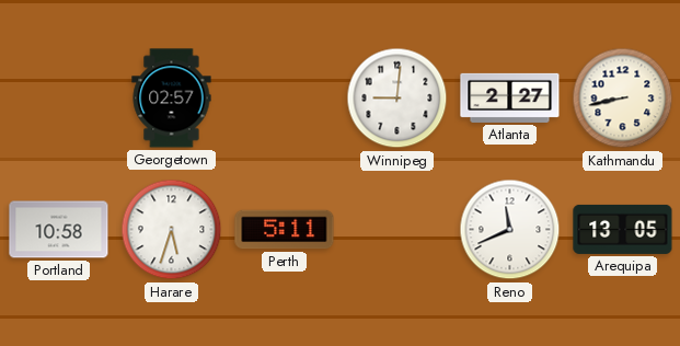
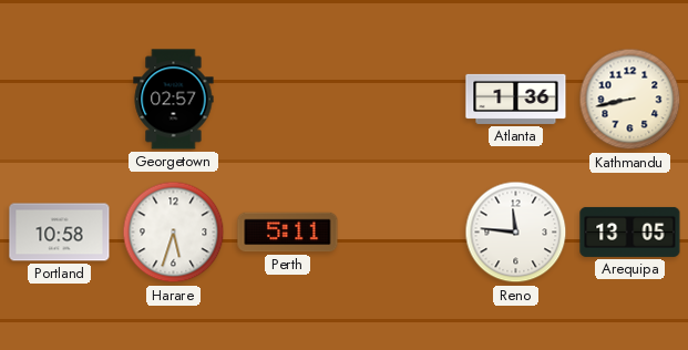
Winnipeg: 9:01 -> none (397, 99)
Atlanta: 2:27 -> 1:36 (516, 99)
Reno: 11:41 -> 11:46 (516, 233)
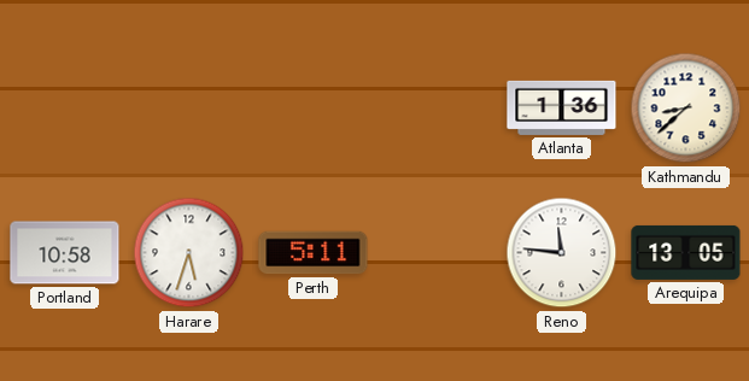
Georgetown: 02:57 -> none (174, 100)
Kathmandu: 8:43 -> 8:38 (686, 109)
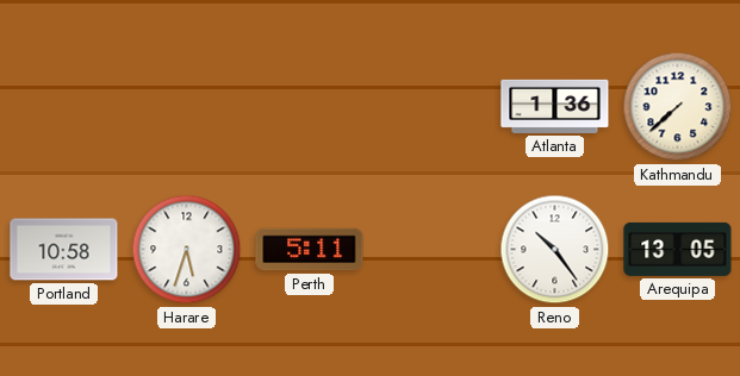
Kathmandu: 8:38 -> 7:38 (678, 107)
Reno: 11:46 -> 10:24 (555, 250)
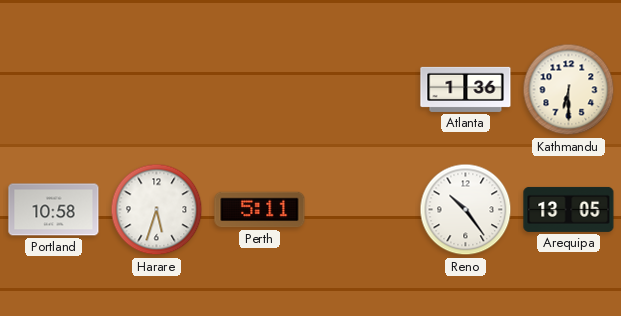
Kathmandu: 7:38 -> 6:30 (569, 90)
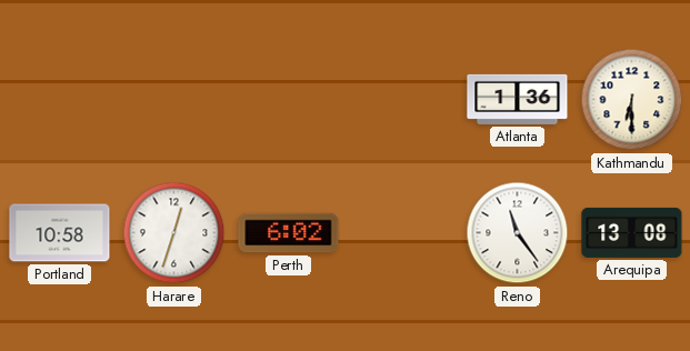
Harare: 5:33 -> 12:33 (174, 233)
Perth: 5:11 -> 6:02 (289, 233)
Reno: 10:24 -> 11:24 (518, 233)
Arequipa: 13:05 -> 13:08 (632, 232)
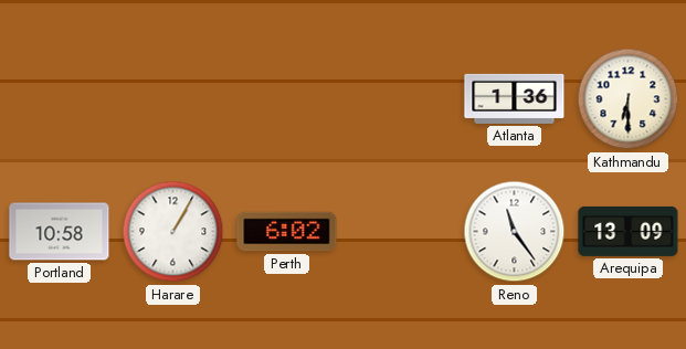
Harare: 12:33 -> 1:05 (173, 232)
Arequipa: 13:08 -> 13:09 (629, 231)
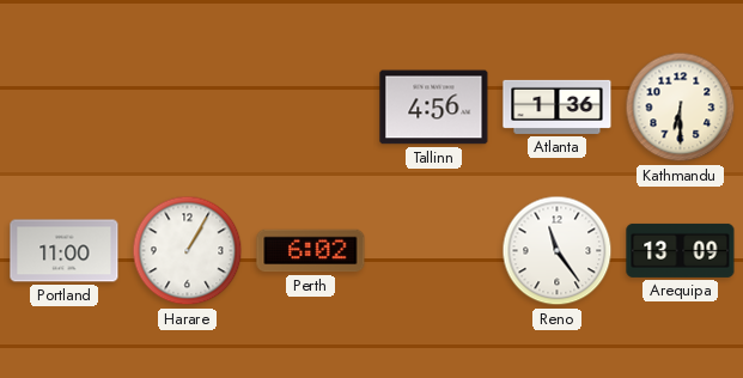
Tallinn: none -> 4:56 (434, 108)
Portland: 10:58 -> 11:00 (65, 251)
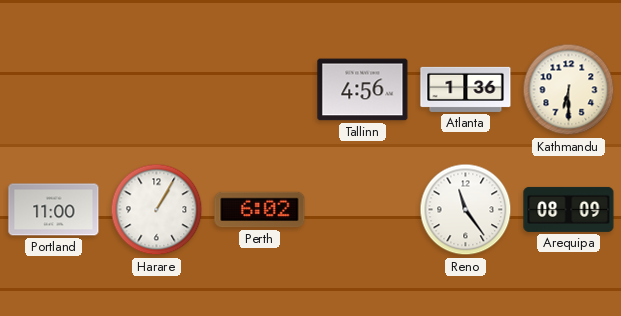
Arequipa: 13:09 -> 08:09 (569, 209)
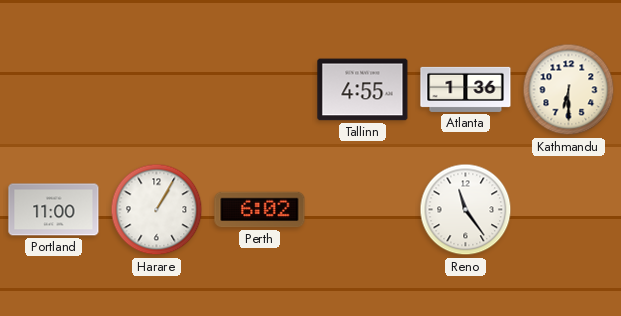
Tallinn: 4:56 -> 4:55 (363, 90)
Arequipa: 08:09 -> none (569, 209)
